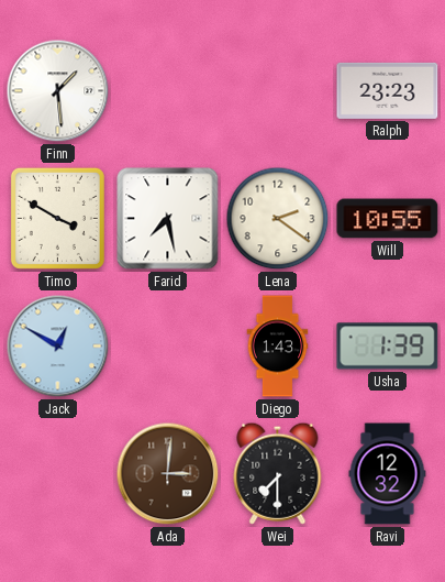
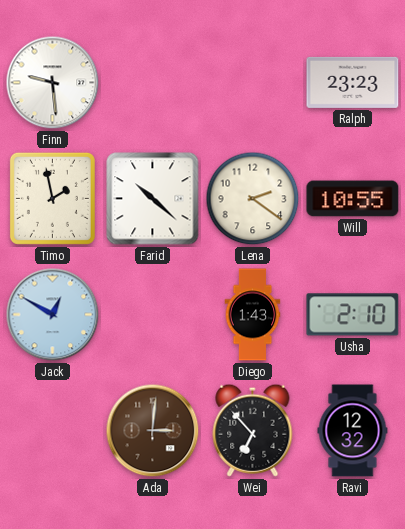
Finn: 1:29 -> 9:29 (53, 83)
Timo: 3:50 -> 1:58 (52, 198)
Farid: 7:28 -> 10:22 (153, 199)
Usha: 1:39 -> 2:10 (353, 315)
Wei: 7:30 -> 6:53 (253, 430)
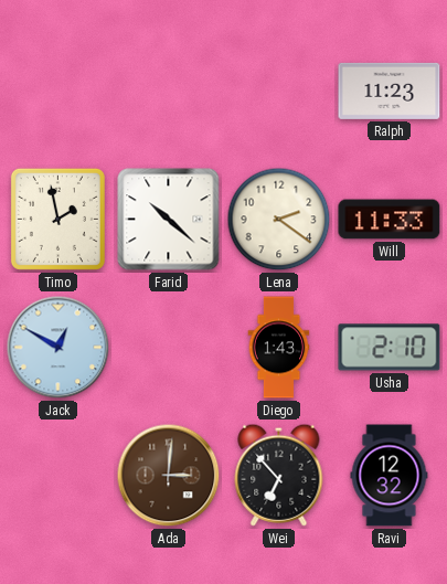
Finn: 9:29 -> none (53, 83)
Ralph: 23:23 -> 11:23 (390, 91)
Will: 10:55 -> 11:33 (390, 220)
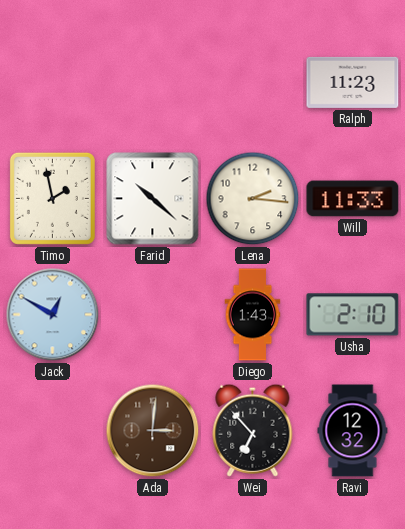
Lena: 2:21 -> 2:16 (253, 199)
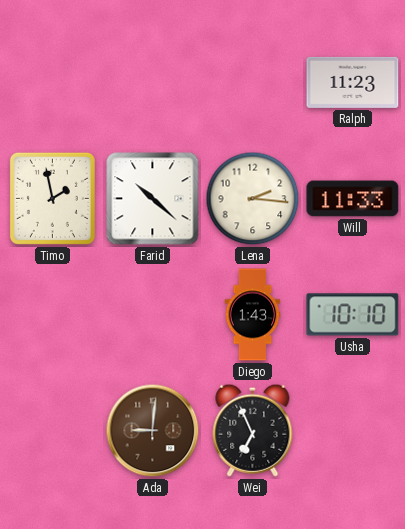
Jack: 12:50 -> none (53, 315)
Usha: 2:10 -> 10:10 (353, 315)
Ada: 3:01 -> 9:01 (153, 431)
Wei: 6:53 -> 6:56 (253, 430)
Ravi: 12:32 -> none (353, 431)
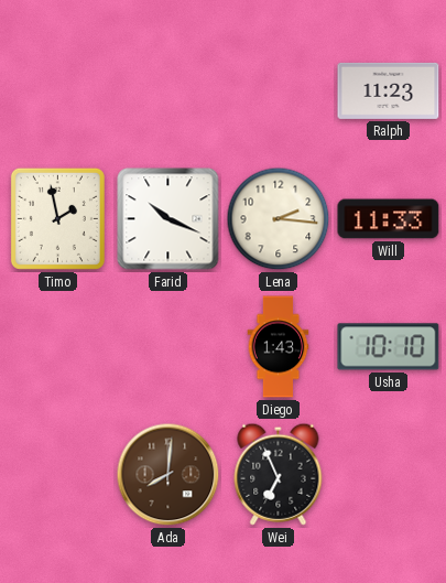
Farid: 10:22 -> 10:19 (168, 219)
Ada: 9:01 -> 8:01 (168, 475)
